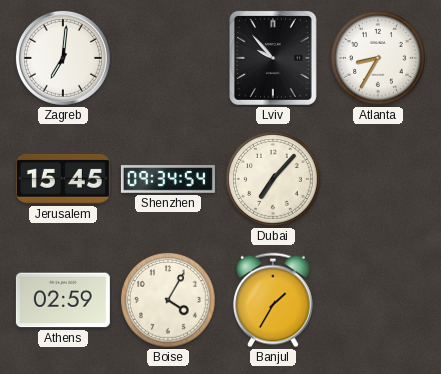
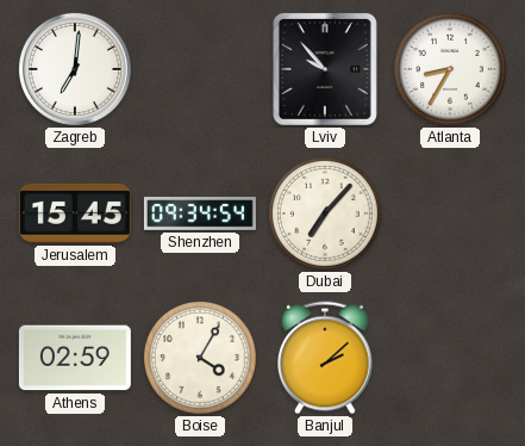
Banjul: 1:35 -> 2:08 (326, 358)
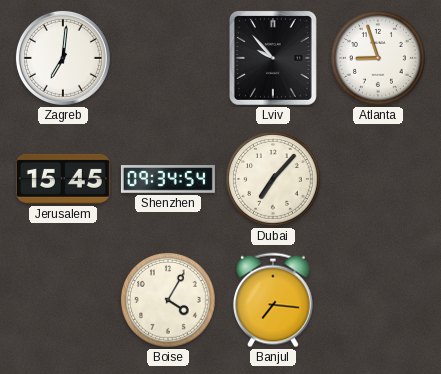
Atlanta: 8:35 -> 8:57 (379, 59)
Athens: 02:59 -> none (75, 358)
Banjul: 2:08 -> 7:16 (274, 300)
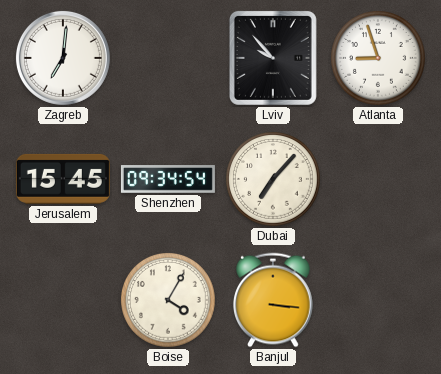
Banjul: 7:16 -> 3:16 (274, 300)
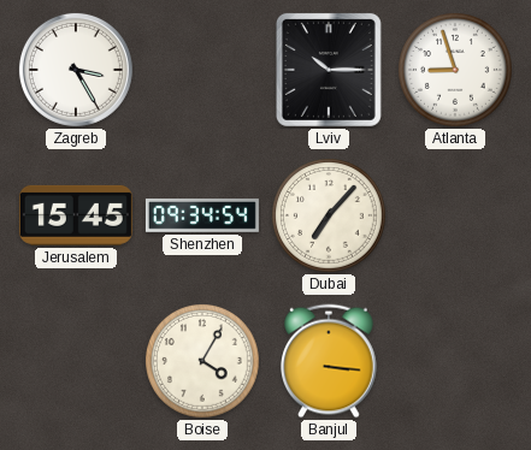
Zagreb: 7:01 -> 3:25 (76, 70)
Lviv: 9:53 -> 10:15 (329, 70)
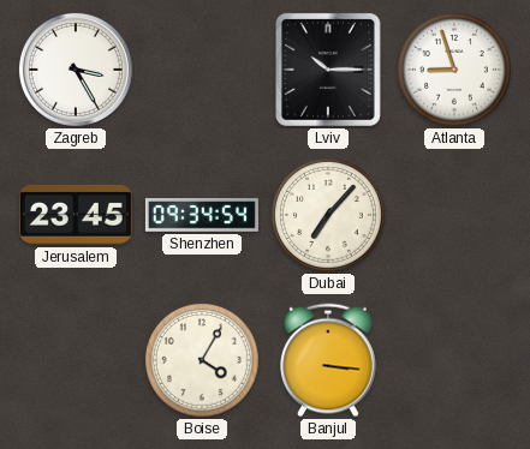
Jerusalem: 15:45 -> 23:45 (76, 215)
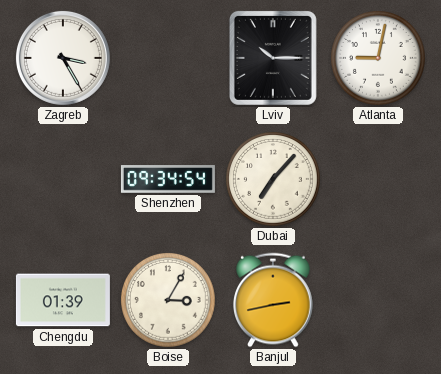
Atlanta: 8:57 -> 9:02 (379, 59)
Jerusalem: 23:45 -> none (76, 215)
Chengdu: none -> 01:39 (63, 300)
Boise: 4:05 -> 3:05 (169, 301)
Banjul: 3:16 -> 2:43 (274, 300)
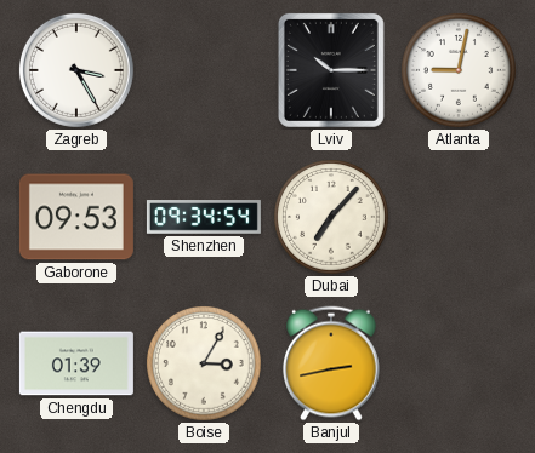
Gaborone: none -> 09:53 (76, 217)
